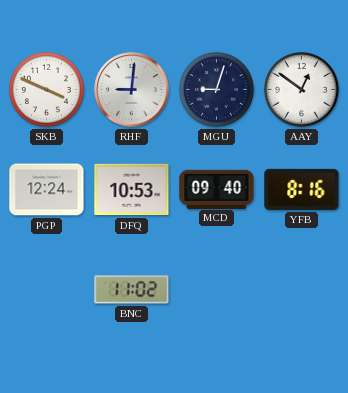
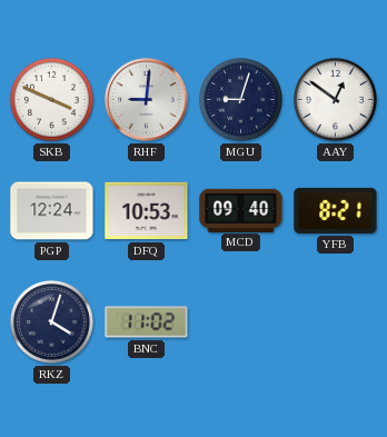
YFB: 8:16 -> 8:21 (336, 210)
RKZ: none -> 4:03 (51, 321)
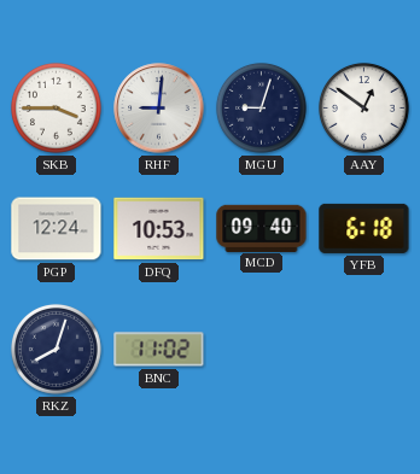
SKB: 3:49 -> 3:45 (56, 107)
YFB: 8:21 -> 6:18 (364, 228)
RKZ: 4:03 -> 8:03 (56, 349)
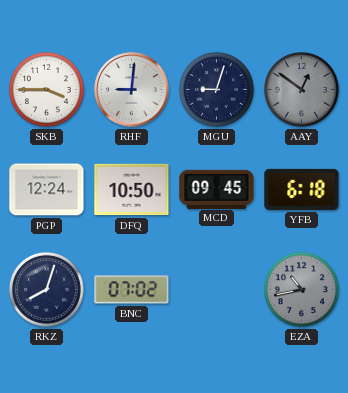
AAY dial: white -> grey (301, 89)
DFQ: 10:53 -> 10:50 (132, 190)
MCD: 09:40 -> 09:45 (217, 189)
BNC: 11:02 -> 07:02 (132, 290)
EZA: none -> 10:43 (301, 289)
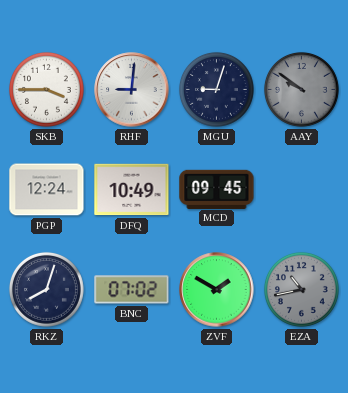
AAY: 12:51 -> 9:51 (301, 89)
DFQ: 10:50 -> 10:49 (132, 190)
YFB: 6:18 -> none (302, 189)
ZVF: none -> 1:50 (217, 290)
